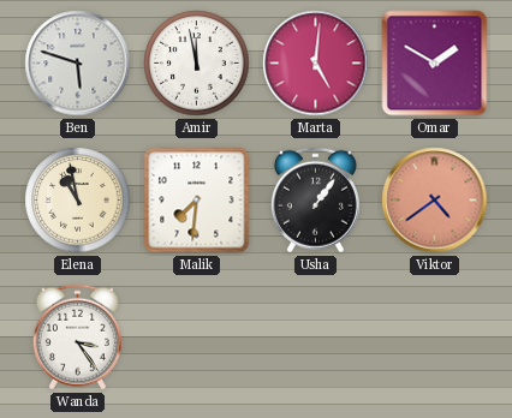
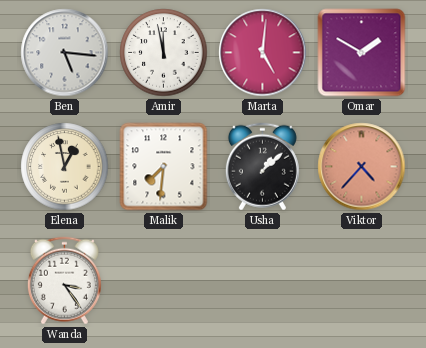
Ben: 5:48 -> 5:16 (65, 53)
Elena: 10:58 -> 12:58 (65, 167)
Usha: 1:06 -> 1:08 (262, 167)
Viktor: 4:39 -> 4:37 (362, 167)
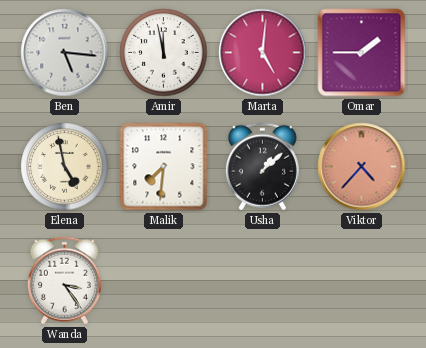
Omar: 1:50 -> 1:45 (362, 53)
Elena: 12:58 -> 4:58 (65, 167)
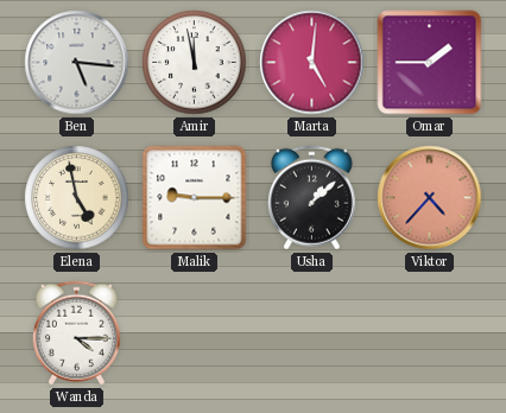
Malik: 7:31 -> 9:15 (195, 198)
Wanda: 3:24 -> 4:15 (76, 333)
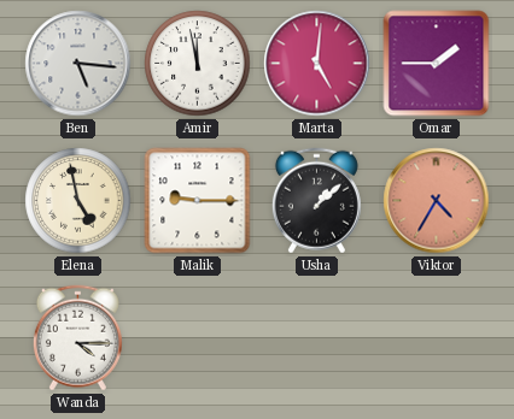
Viktor: 4:37 -> 4:35 (437, 201)
